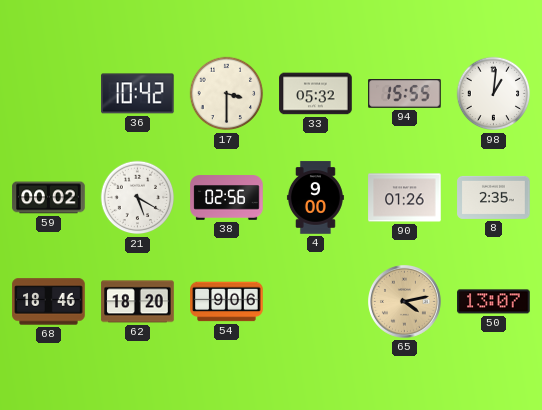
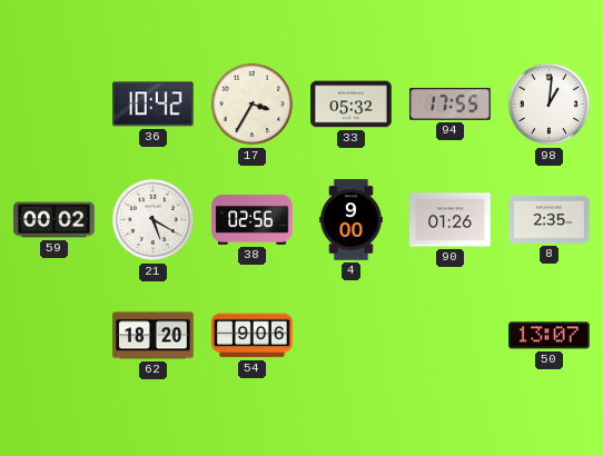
17: 3:30 -> 3:35 (253, 105)
94: 15:55 -> 17:55 (451, 105)
68: 18:46 -> none (49, 302)
65: 4:13 -> none (405, 302)
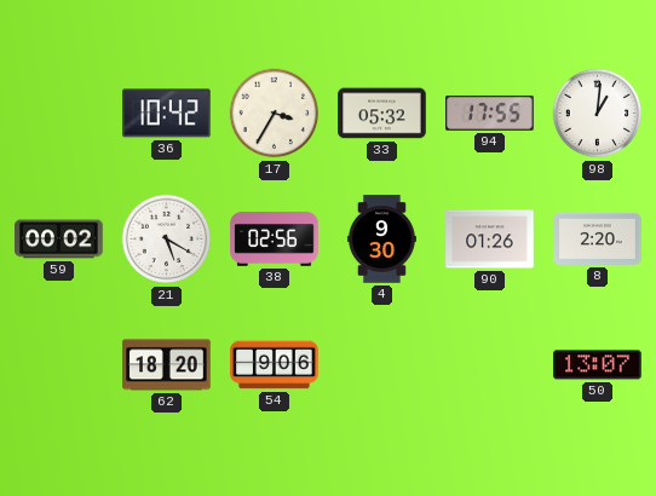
4: 9:00 -> 9:30 (381, 240)
8: 2:35 -> 2:20 (598, 238)
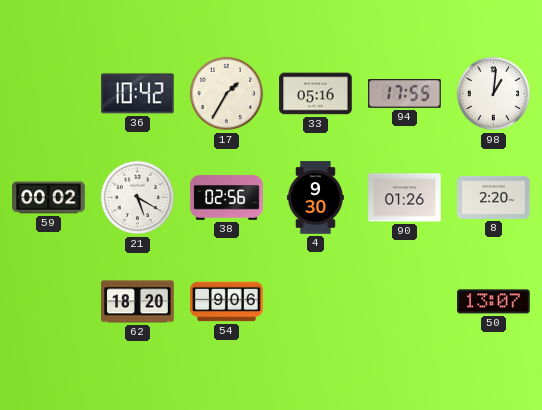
17: 3:35 -> 1:35 (227, 94)
33: 05:32 -> 05:16 (316, 94)
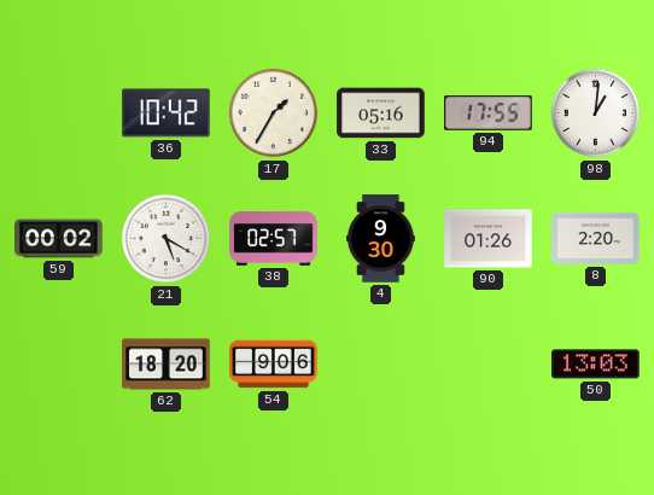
38: 02:56 -> 02:57 (274, 239)
50: 13:07 -> 13:03 (596, 365)
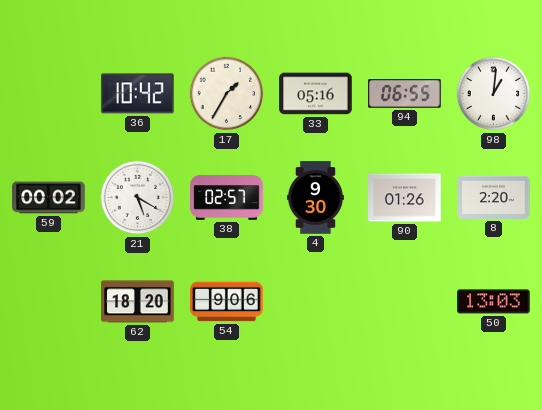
94: 17:55 -> 06:55 (405, 94)
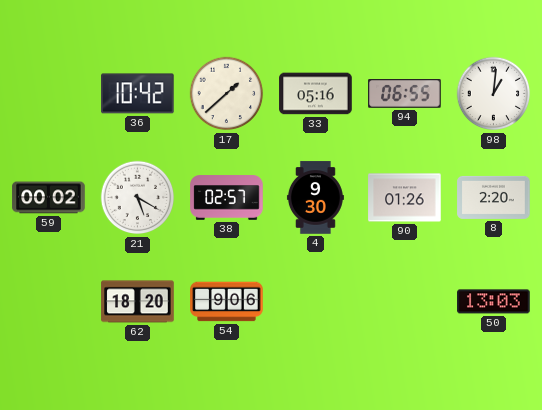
17: 1:35 -> 1:38 (227, 94)
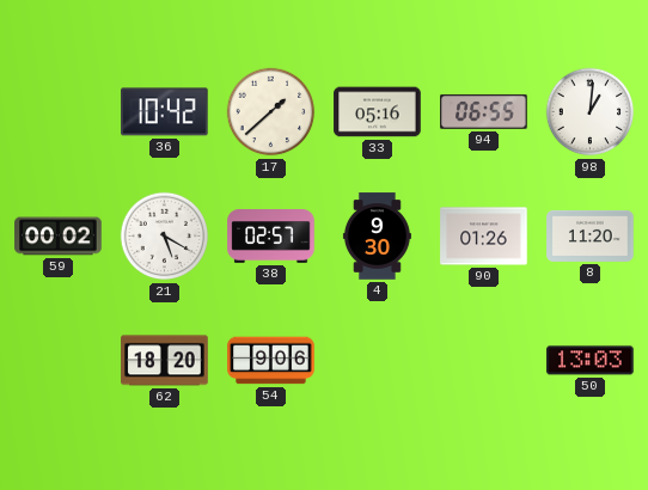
8: 2:20 -> 11:20 (591, 235)
